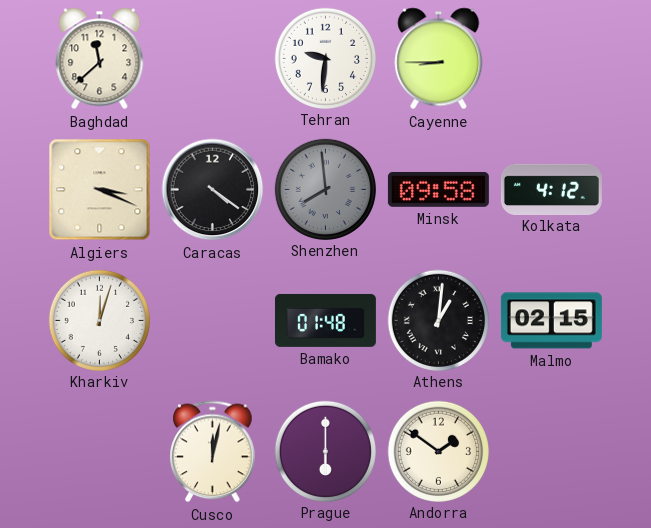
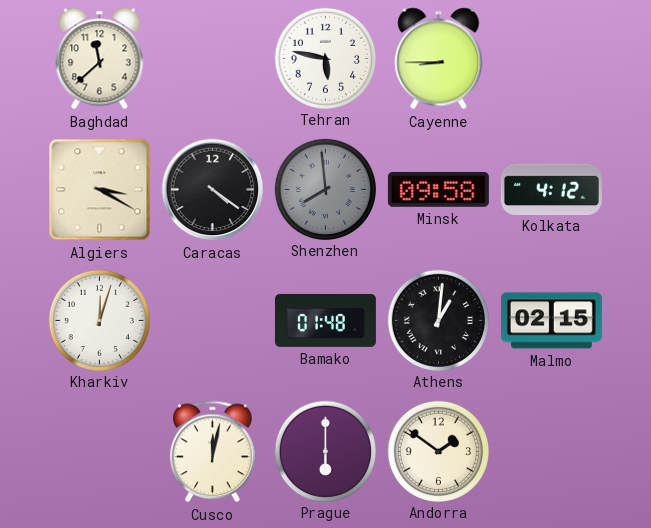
Tehran: 9:31 -> 5:47 (325, 58)
Algiers: 3:19 -> 3:20 (100, 190)
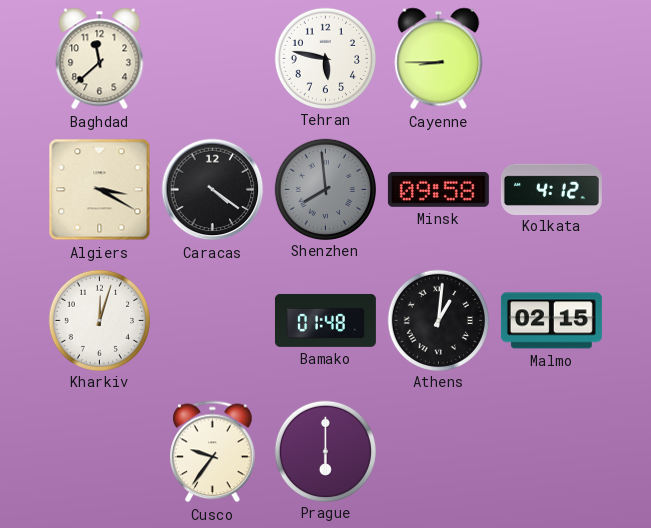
Cusco: 12:02 -> 9:36 (213, 452)
Andorra: 1:51 -> none (438, 451)
